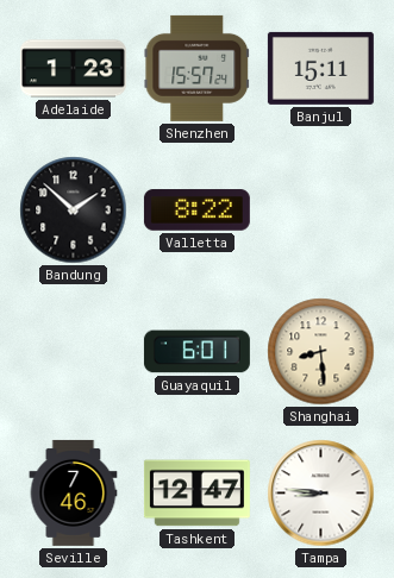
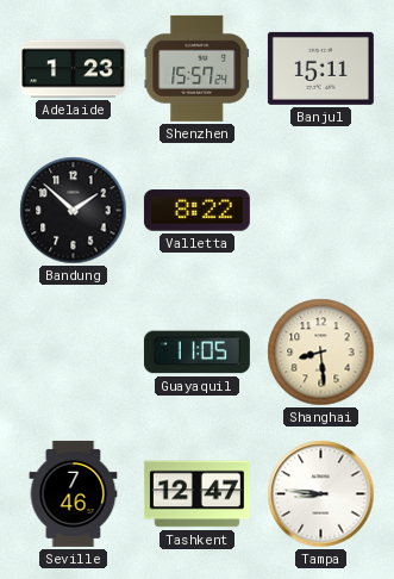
Guayaquil: 6:01 -> 11:05 (196, 353)
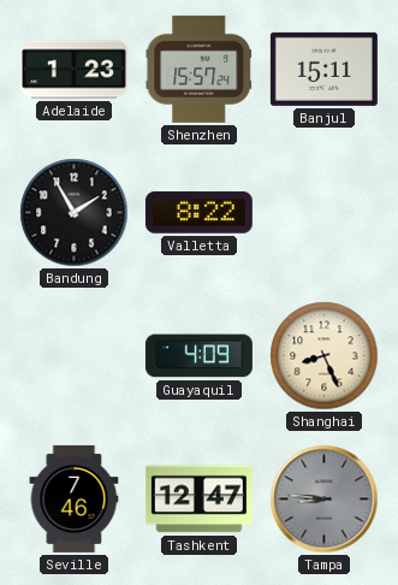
Bandung: 1:52 -> 1:55 (75, 213)
Guayaquil: 11:05 -> 4:09 (198, 356)
Shanghai: 8:29 -> 8:26 (325, 356)
Tampa dial: white -> grey (325, 500)
